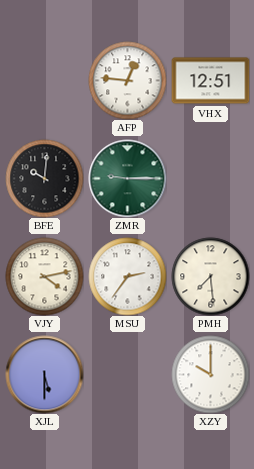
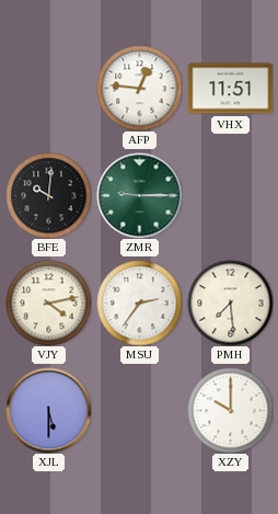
VHX: 12:51 -> 11:51 (230, 89)
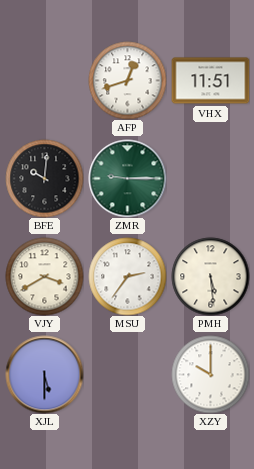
AFP: 12:46 -> 12:42 (127, 80)
VJY: 4:13 -> 3:40 (44, 276)
PMH: 7:29 -> 5:29 (210, 276)
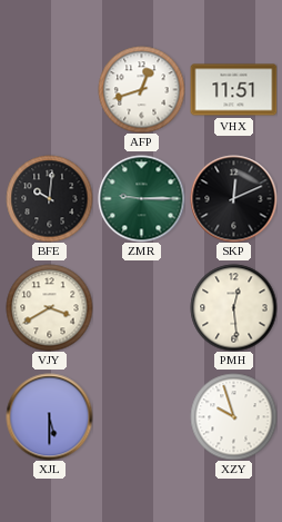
SKP: none -> 12:11 (233, 198)
MSU: 2:36 -> none (127, 276)
PMH: 5:29 -> 12:29 (233, 307)
XZY: 10:00 -> 9:57 (233, 416)
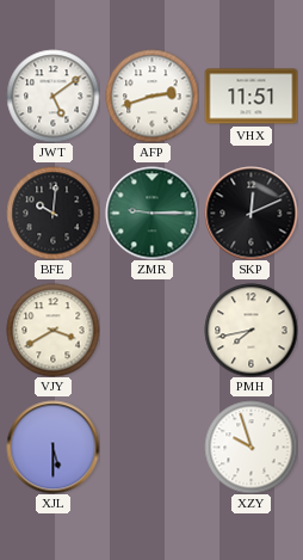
JWT: none -> 5:09 (52, 96)
AFP: 12:42 -> 2:42 (151, 96)
PMH: 12:29 -> 7:43 (251, 330)
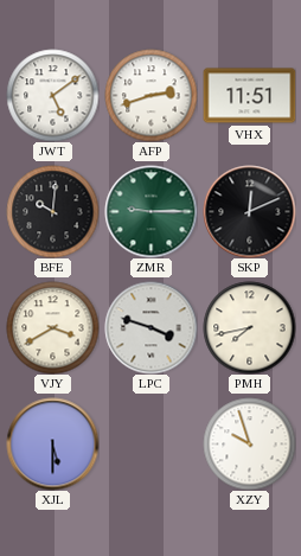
LPC: none -> 3:48 (150, 327)
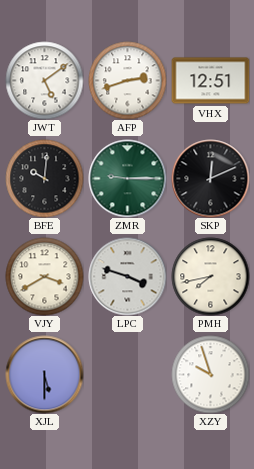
VHX: 11:51 -> 12:51 (210, 81)
